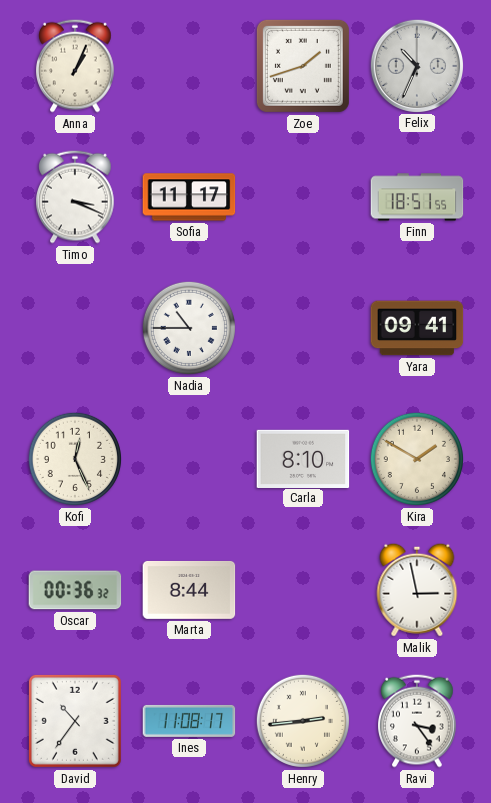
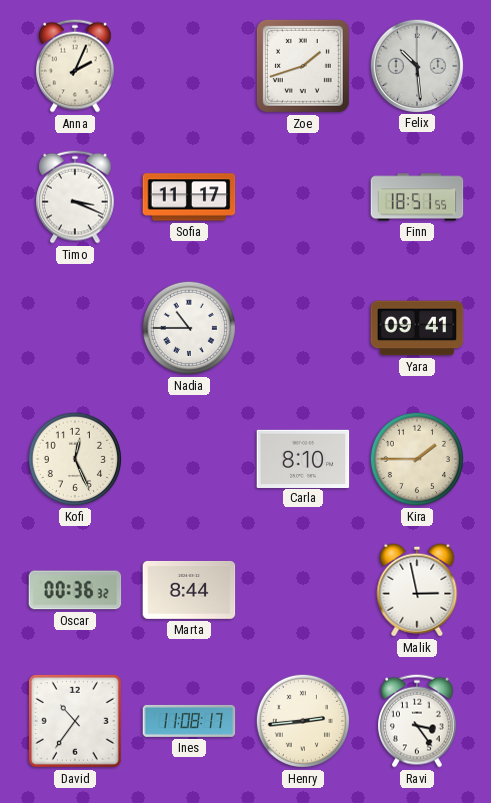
Anna: 1:04 -> 2:04 (76, 66)
Felix: 10:34 -> 10:29 (416, 65)
Kira: 1:50 -> 1:45 (417, 459)
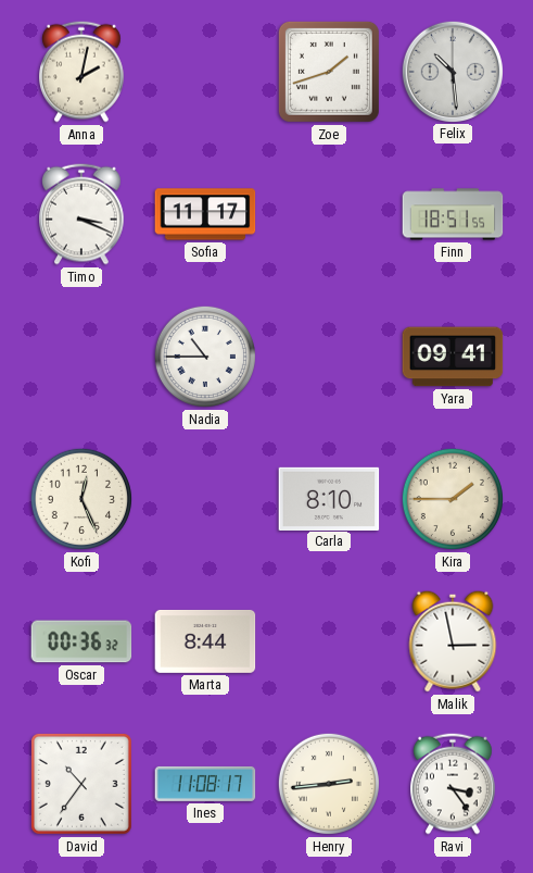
Anna: 2:04 -> 2:02 (83, 72)
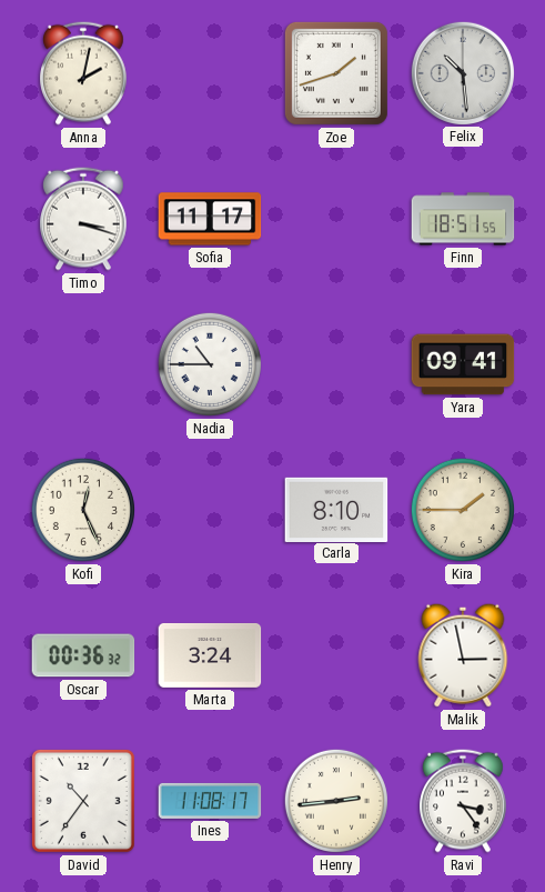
Timo: 3:19 -> 3:18 (84, 219)
Marta: 8:44 -> 3:24 (210, 655)
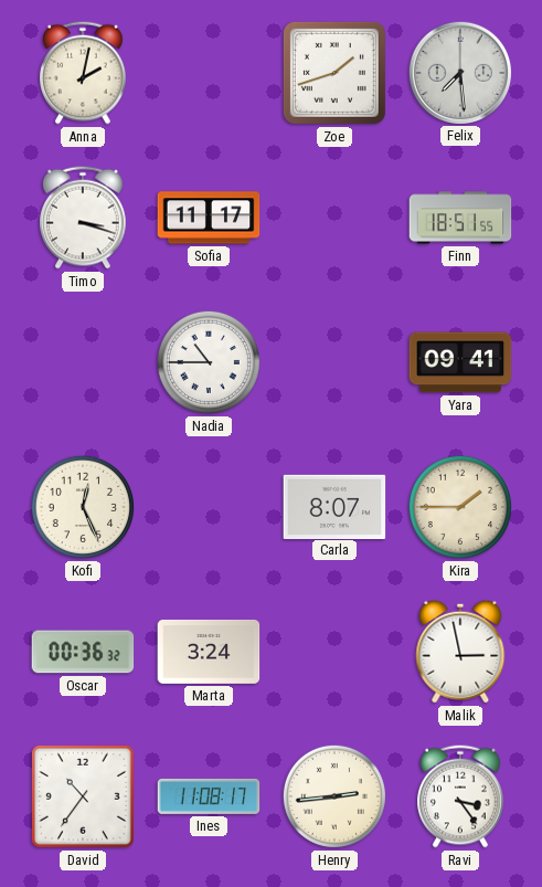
Felix: 10:29 -> 7:29 (459, 72)
Carla: 8:10 -> 8:07 (334, 506)
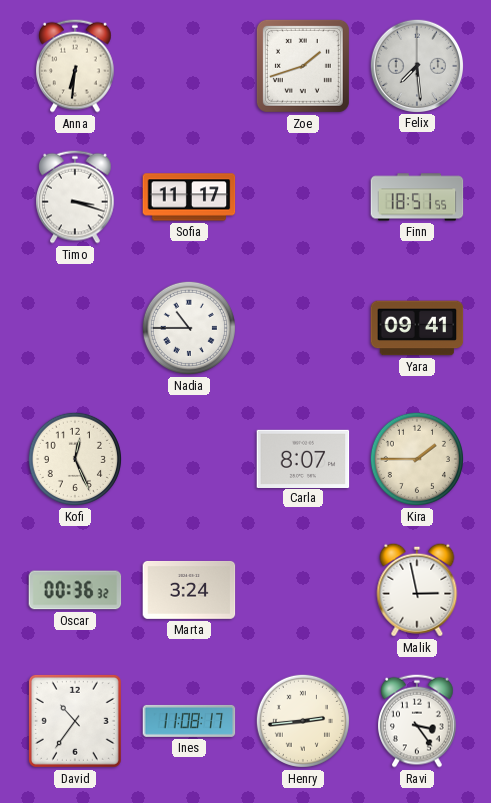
Anna: 2:02 -> 6:31 (76, 66)
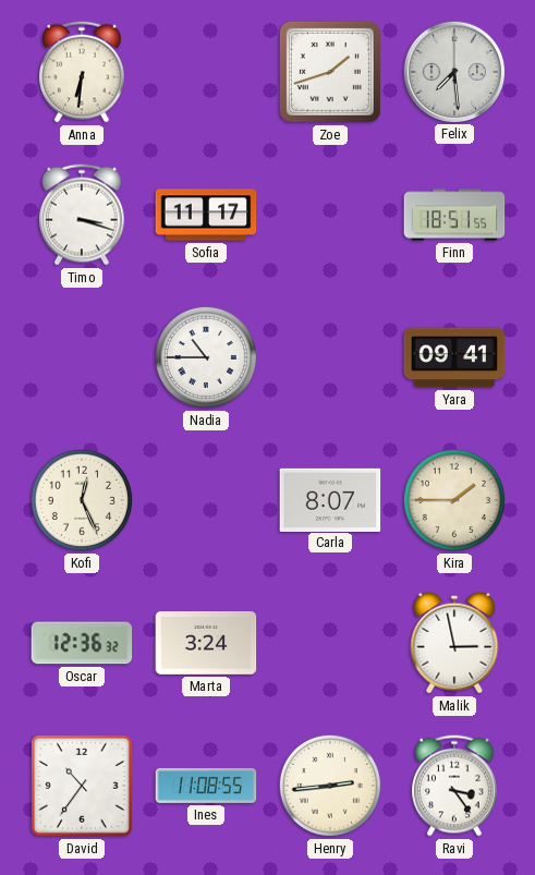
Oscar: 00:36 -> 12:36 (82, 643)
Ines: 11:08:17 -> 11:08:55 (206, 786)
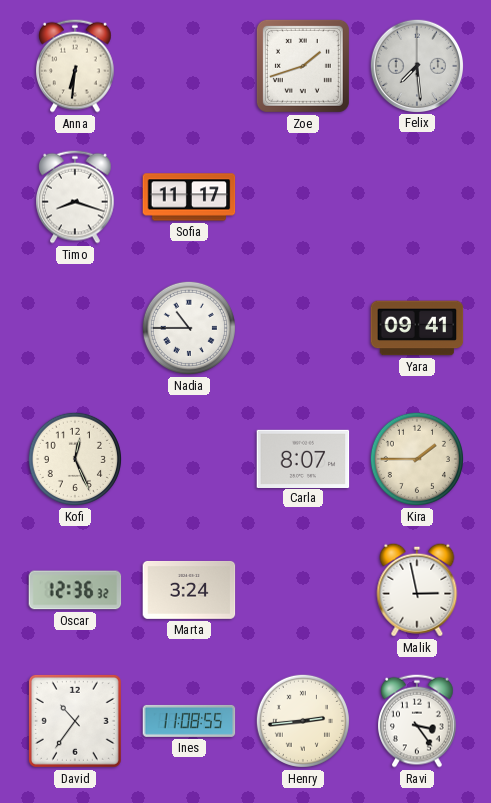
Timo: 3:18 -> 8:18 (76, 197)
Finn: 18:51 -> none (454, 215)
